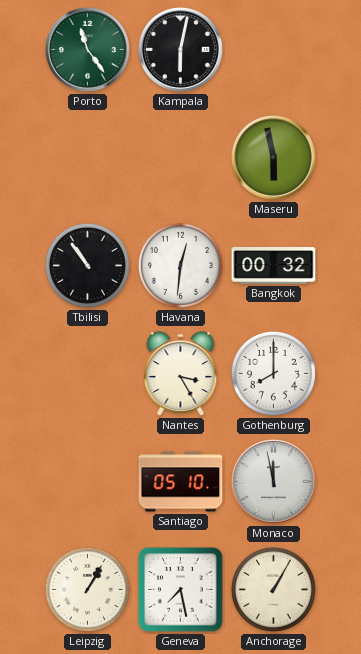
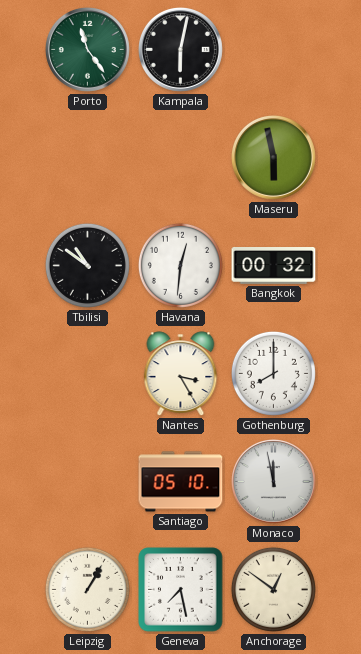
Tbilisi: 10:54 -> 10:51 (87, 265)
Anchorage: 1:05 -> 12:51 (273, 589)
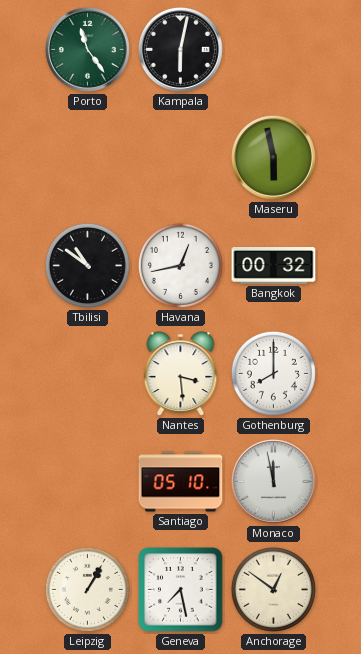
Havana: 12:31 -> 12:43 (180, 265)
Nantes: 3:25 -> 3:29 (181, 374)
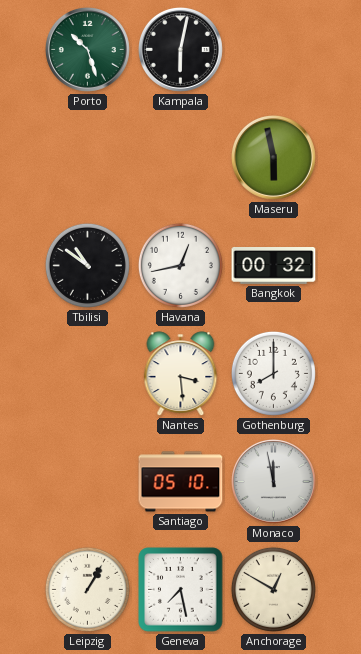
Porto: 11:24 -> 10:27 (87, 49)
Anchorage: 12:51 -> 12:50 (273, 589)
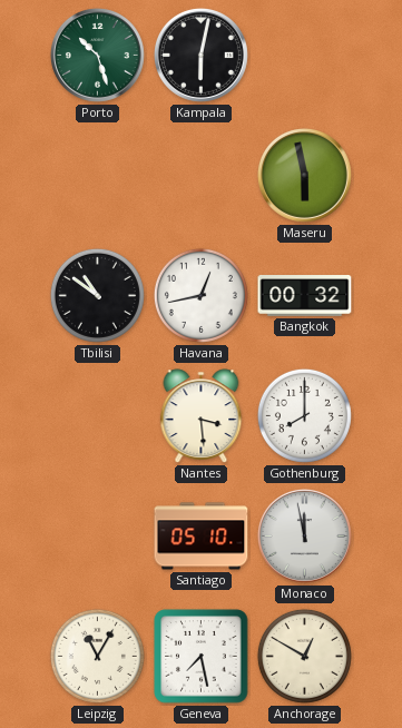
Leipzig: 1:05 -> 11:05 (97, 656)
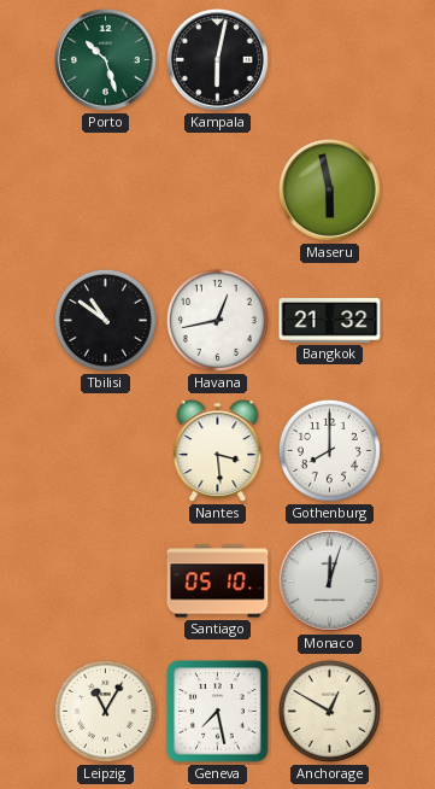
Bangkok: 00:32 -> 21:32 (330, 321)
Monaco: 11:58 -> 12:03 (329, 580)
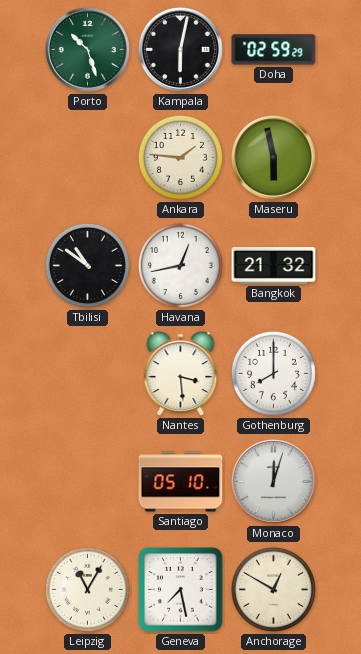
Doha: none -> 02:59 (274, 50)
Ankara: none -> 1:46 (180, 157)
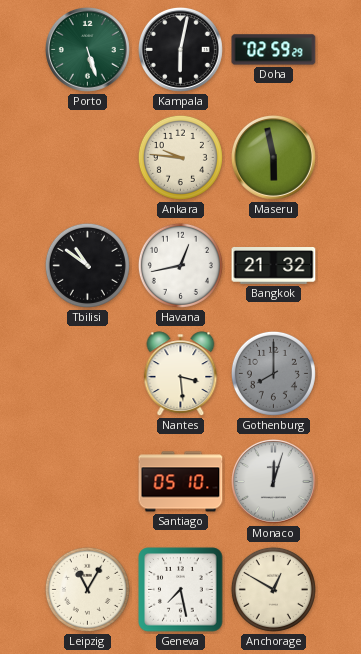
Porto: 10:27 -> 5:27 (87, 49)
Ankara: 1:46 -> 9:46 (180, 157)
Gothenburg dial: white -> grey (273, 373)
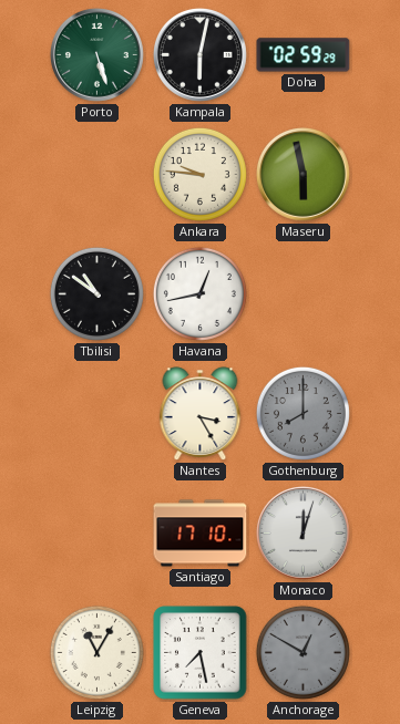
Bangkok: 21:32 -> none (274, 266)
Nantes: 3:29 -> 3:25 (201, 414)
Santiago: 05:10 -> 17:10 (201, 534)
Anchorage dial: cream -> grey (302, 652)
